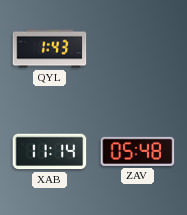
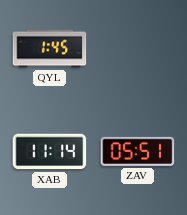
QYL: 1:43 -> 1:45 (50, 49)
ZAV: 05:48 -> 05:51 (138, 151)
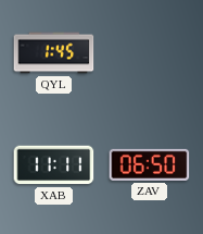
XAB: 11:14 -> 11:11 (54, 165)
ZAV: 05:51 -> 06:50 (150, 164)
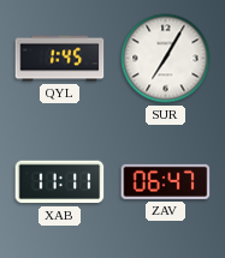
SUR: none -> 7:05 (166, 59)
ZAV: 06:50 -> 06:47 (166, 181)
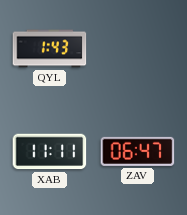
QYL: 1:45 -> 1:43 (50, 49)
SUR: 7:05 -> none (166, 59)
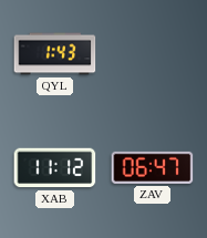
XAB: 11:11 -> 11:12 (55, 168)
